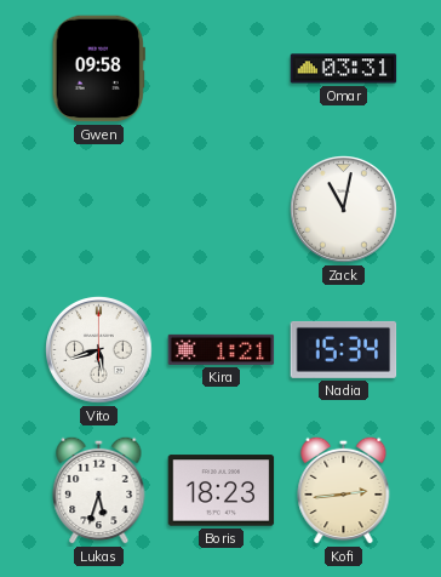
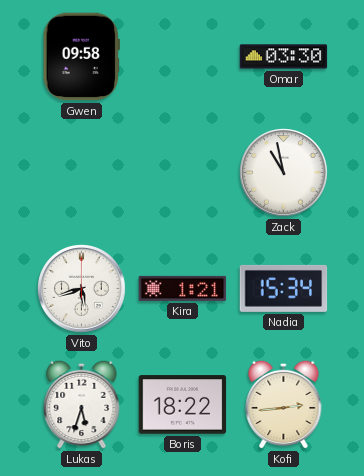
Omar: 03:31 -> 03:30 (284, 57)
Zack: 11:02 -> 10:58 (284, 173)
Boris: 18:23 -> 18:22 (183, 405)
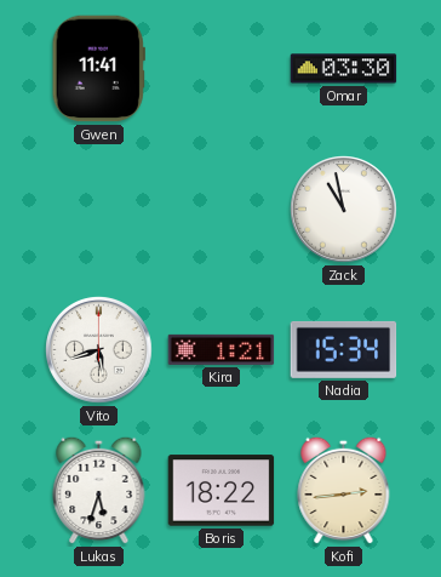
Gwen: 09:58 -> 11:41 (98, 69)
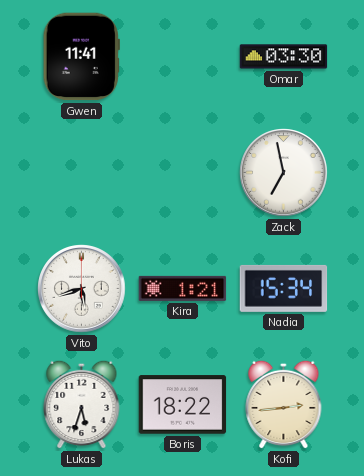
Zack: 10:58 -> 6:58 (284, 173)
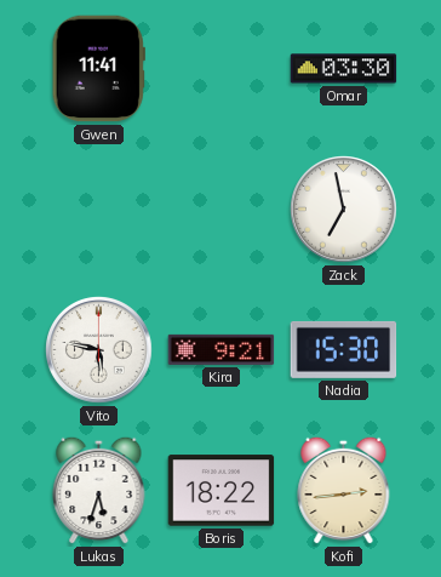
Vito: 5:42 -> 5:47 (99, 350)
Kira: 1:21 -> 9:21 (222, 349)
Nadia: 15:34 -> 15:30 (344, 349)
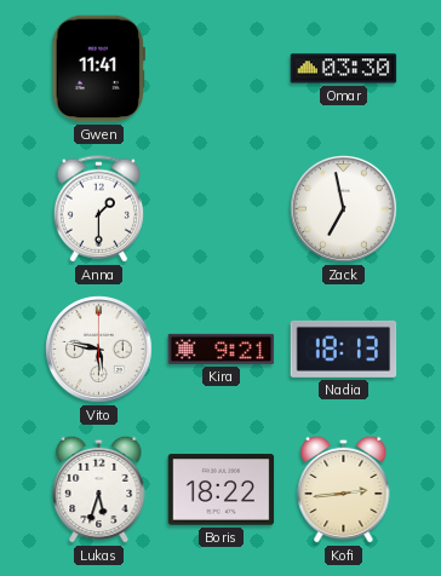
Anna: none -> 1:30 (98, 209)
Nadia: 15:30 -> 18:13 (344, 349)
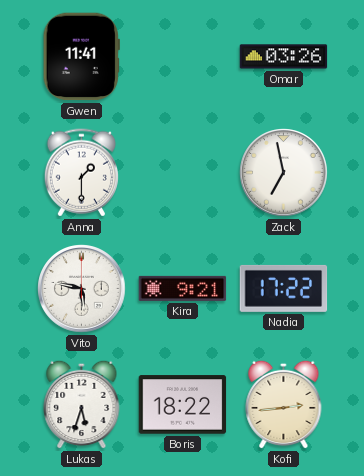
Omar: 03:30 -> 03:26 (284, 57)
Nadia: 18:13 -> 17:22 (284, 288)
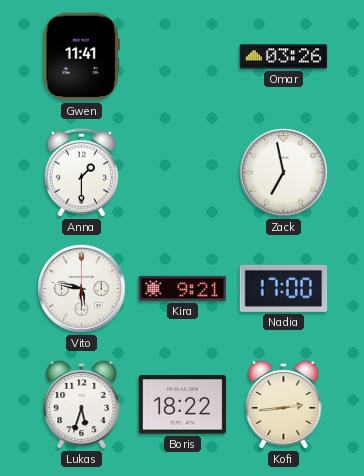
Nadia: 17:22 -> 17:00 (284, 288)
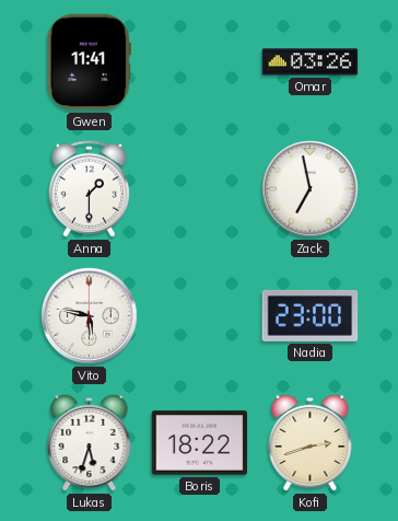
Kira: 9:21 -> none (183, 288)
Nadia: 17:00 -> 23:00 (311, 315)
Kofi: 2:44 -> 2:42 (311, 442)
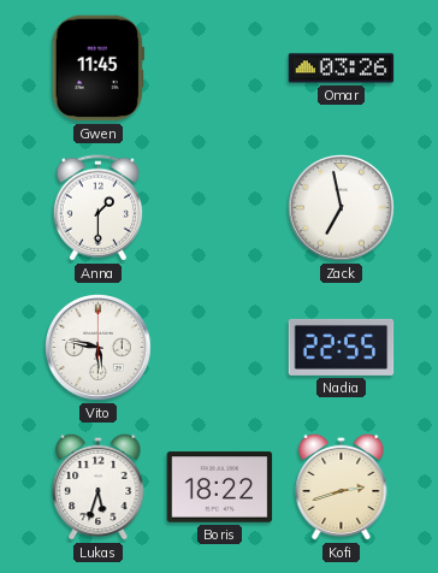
Gwen: 11:41 -> 11:45 (97, 69)
Nadia: 23:00 -> 22:55 (342, 347)
